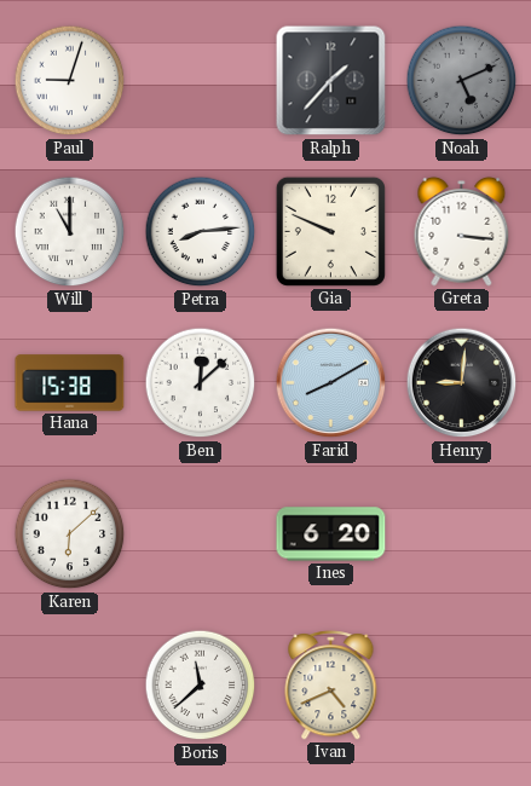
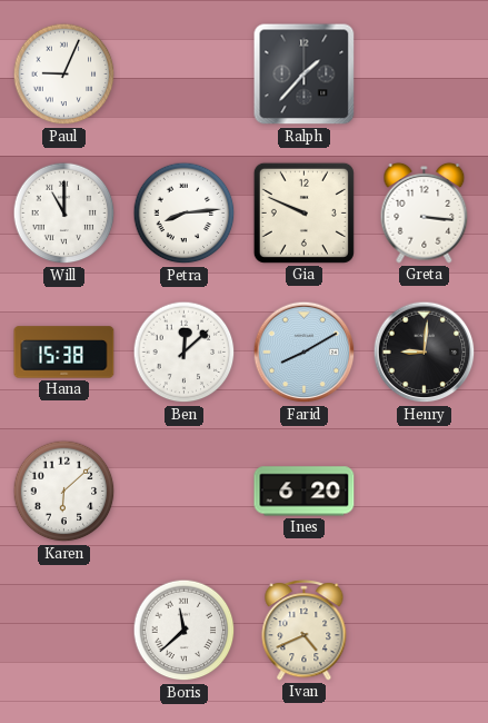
Paul: 9:03 -> 9:04 (64, 75)
Noah: 5:11 -> none (462, 81)
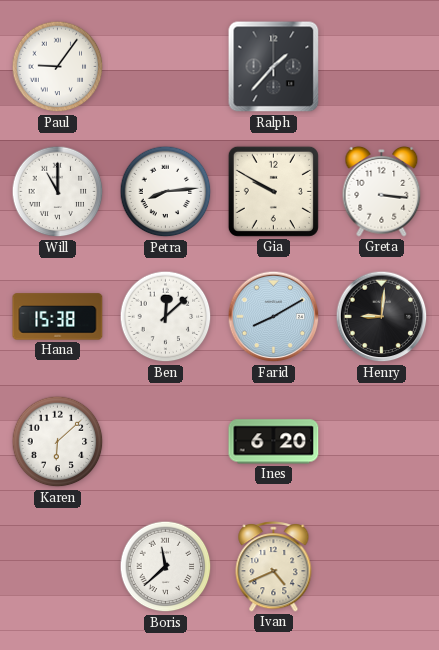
Paul: 9:04 -> 9:06 (58, 67)
Gia: 9:49 -> 9:50 (273, 191)
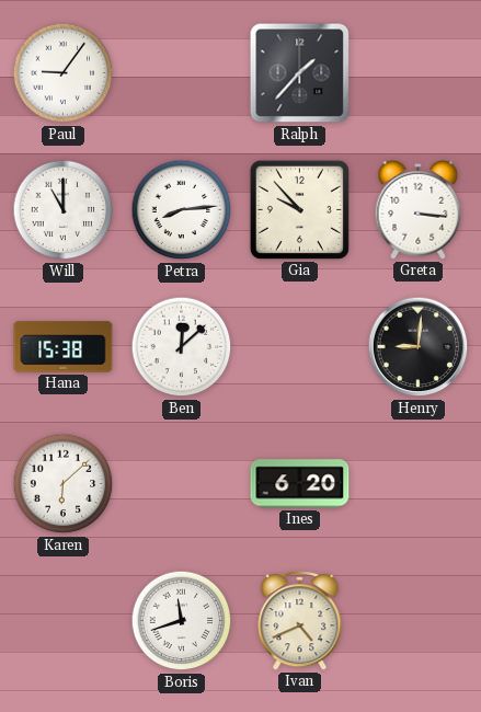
Gia: 9:50 -> 9:53 (299, 209)
Farid: 8:10 -> none (274, 317)
Boris: 11:38 -> 11:42 (182, 621)
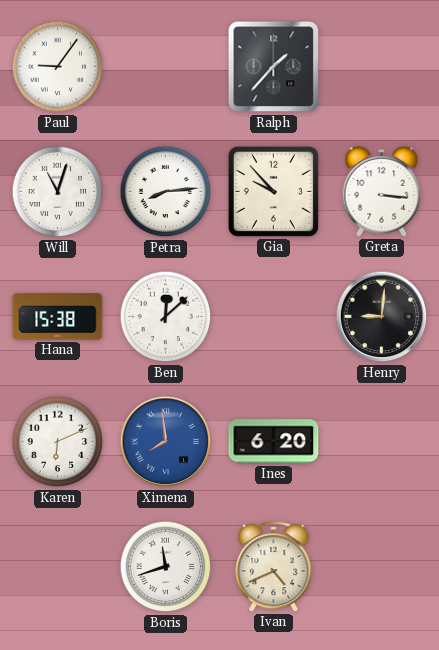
Will: 11:00 -> 11:03 (58, 192)
Karen: 6:08 -> 6:11 (58, 442)
Ximena: none -> 7:59 (166, 442)
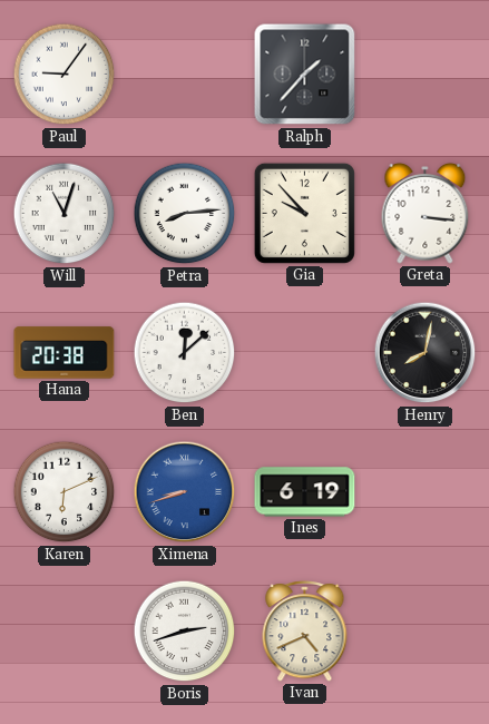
Hana: 15:38 -> 20:38 (65, 353)
Henry: 9:01 -> 8:02 (426, 353)
Ximena: 7:59 -> 8:42 (185, 492)
Ines: 6:20 -> 6:19 (305, 492)
Boris: 11:42 -> 2:42 (185, 632)
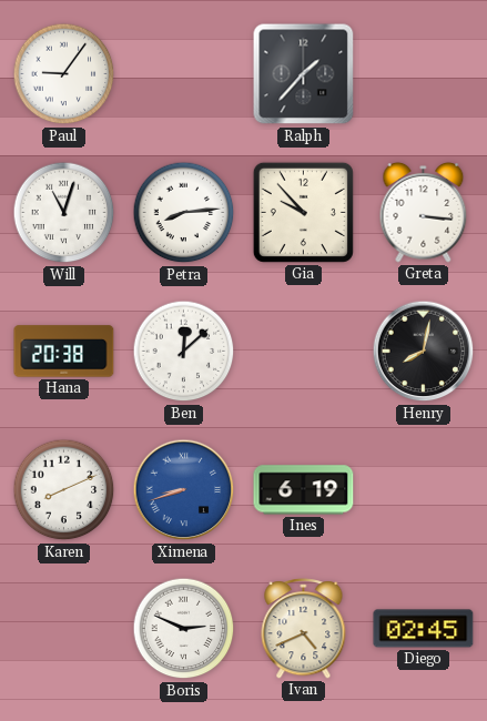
Karen: 6:11 -> 8:11 (64, 490)
Boris: 2:42 -> 2:49 (184, 629)
Diego: none -> 02:45 (424, 629)
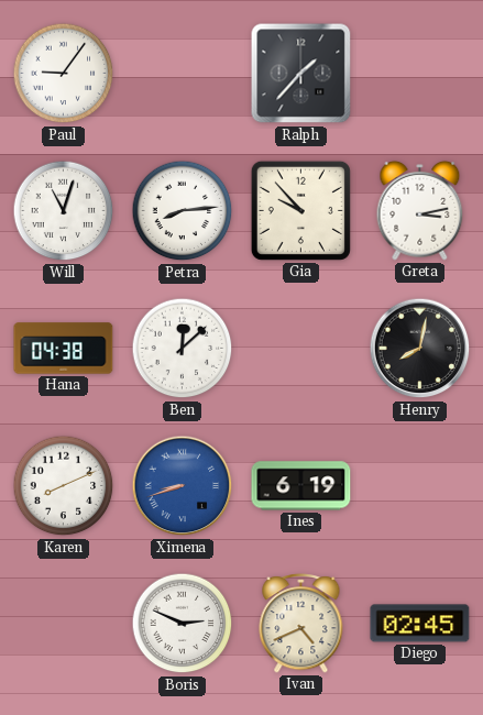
Greta: 3:16 -> 3:13 (420, 211)
Hana: 20:38 -> 04:38 (64, 349)
